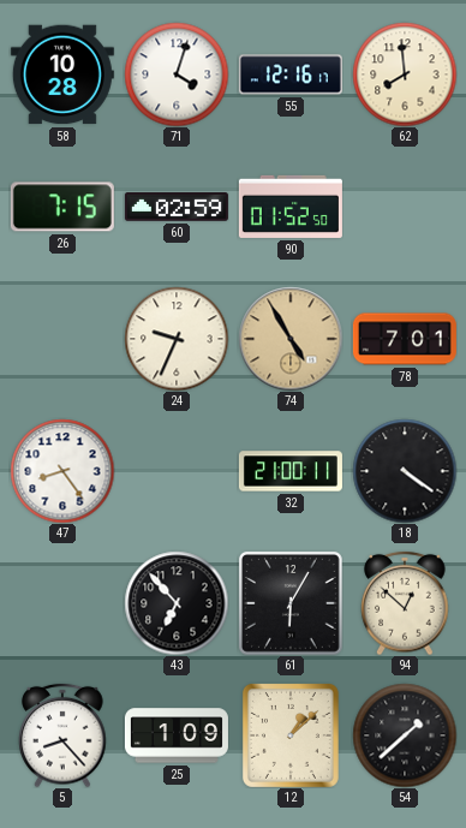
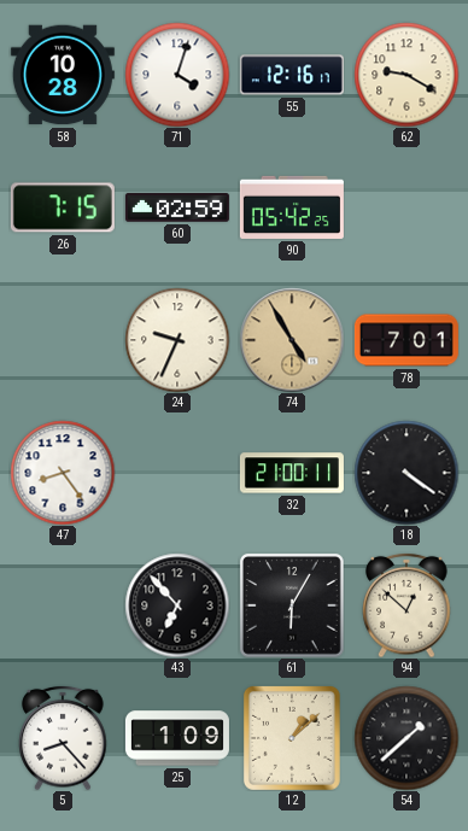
62: 7:59 -> 9:20 (406, 75)
90: 01:52 -> 05:42 (292, 207)
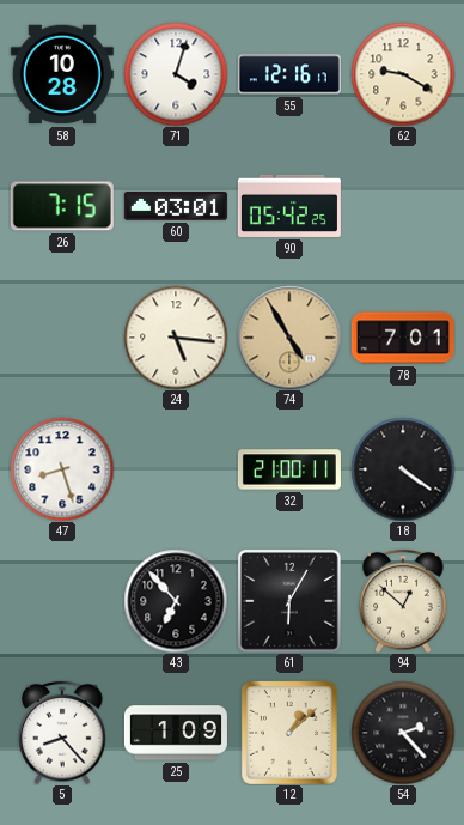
60: 02:59 -> 03:01 (176, 206)
24: 9:34 -> 5:16 (176, 338)
47: 8:24 -> 8:27 (62, 469)
54: 1:38 -> 2:23 (403, 733)
